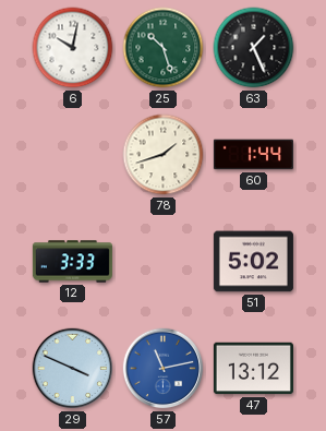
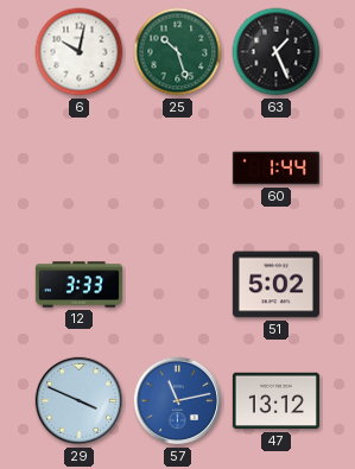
78: 1:42 -> none (164, 155)
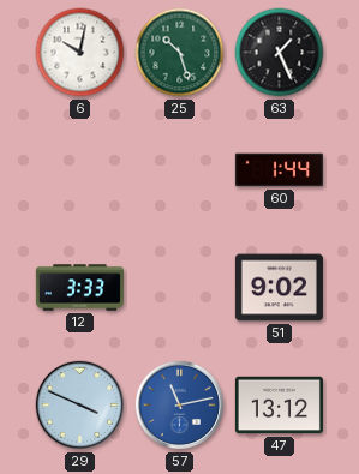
51: 5:02 -> 9:02 (279, 288)
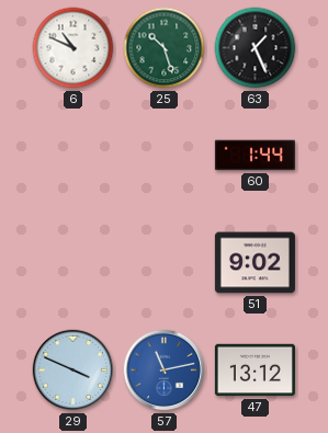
6: 10:02 -> 10:49 (73, 48)
12: 3:33 -> none (79, 288)
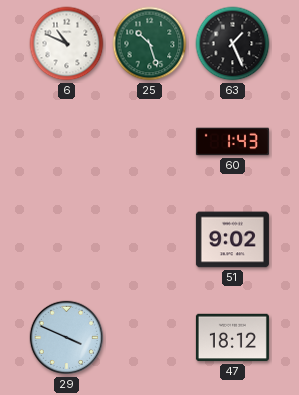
60: 1:44 -> 1:43 (232, 142)
57: 11:13 -> none (165, 371)
47: 13:12 -> 18:12 (232, 338)
